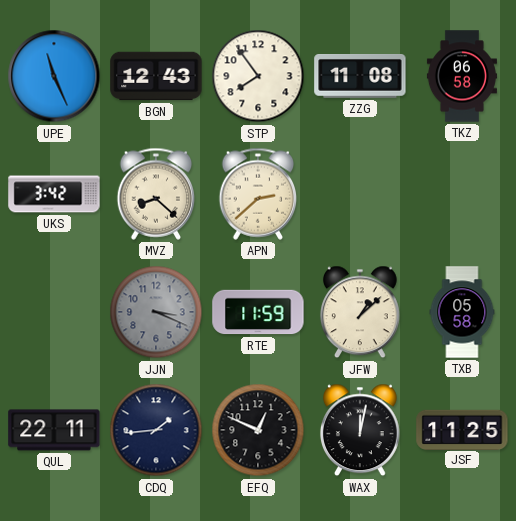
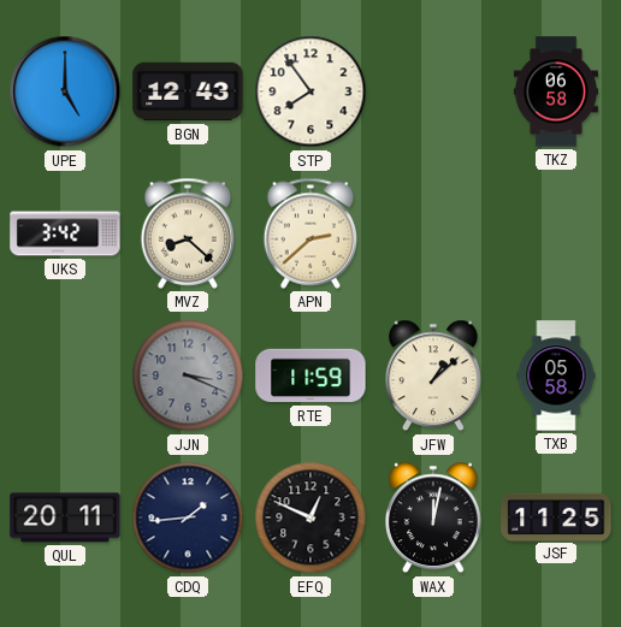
UPE: 11:26 -> 5:00 (65, 91)
ZZG: 11:08 -> none (360, 77)
QUL: 22:11 -> 20:11 (65, 517)
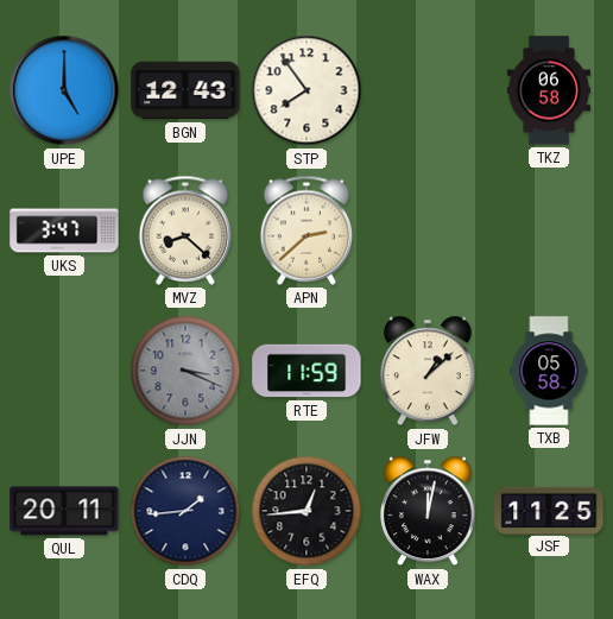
UKS: 3:42 -> 3:47 (64, 230)
EFQ: 12:49 -> 12:44 (306, 511)
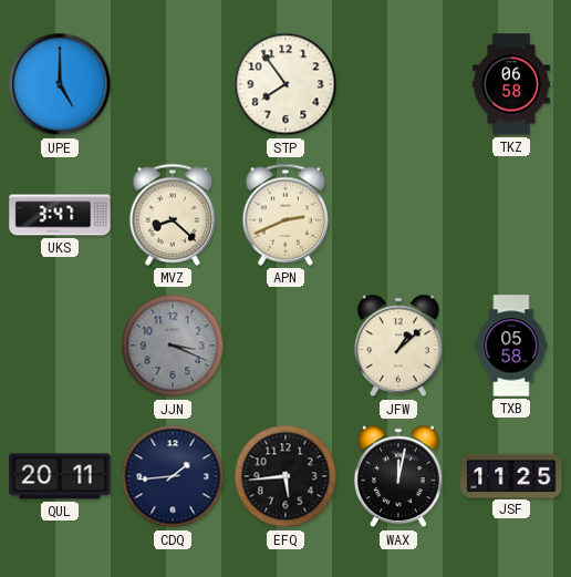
BGN: 12:43 -> none (185, 90)
APN: 2:38 -> 2:41 (285, 215)
RTE: 11:59 -> none (306, 371)
EFQ: 12:44 -> 5:44 (285, 476)
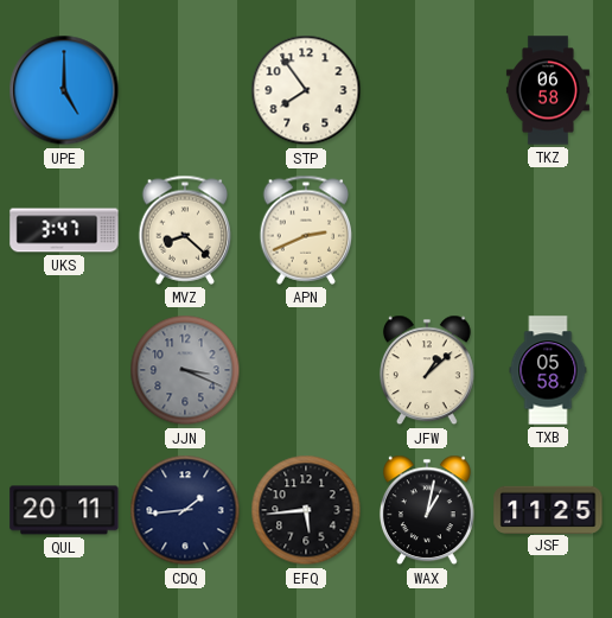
WAX: 12:02 -> 1:02 (427, 510)
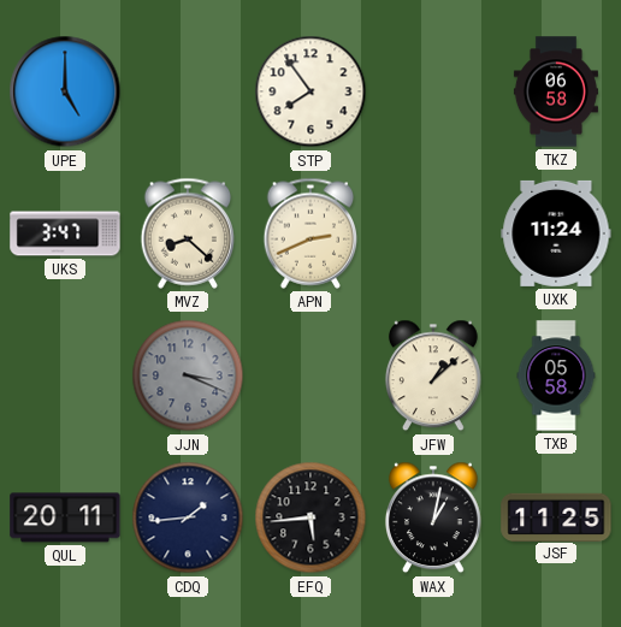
UXK: none -> 11:24 (556, 233)
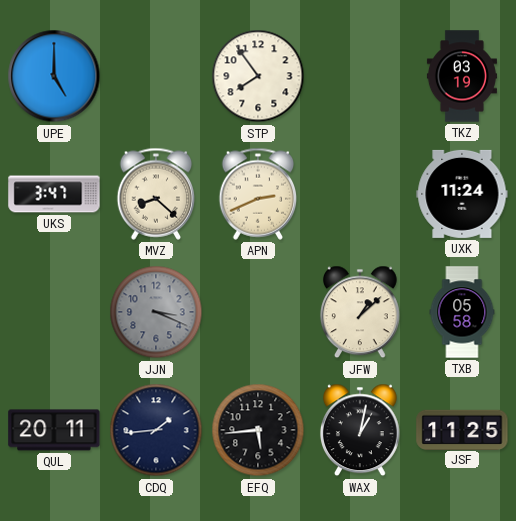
TKZ: 06:58 -> 03:19 (462, 76)
